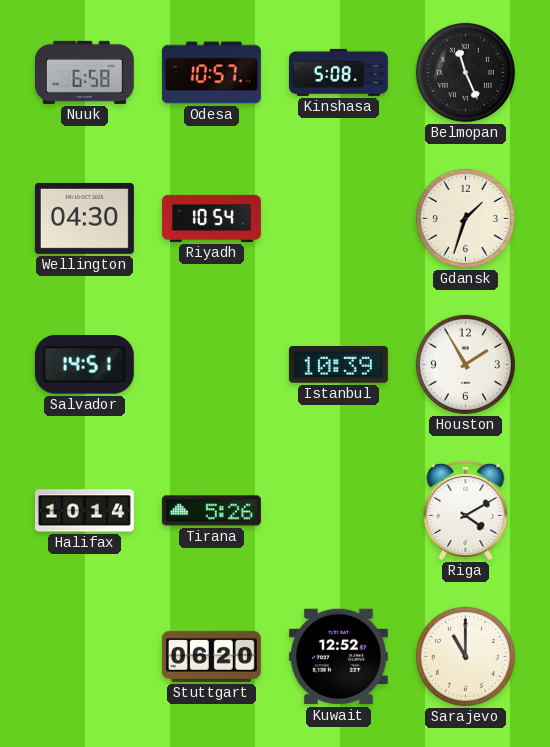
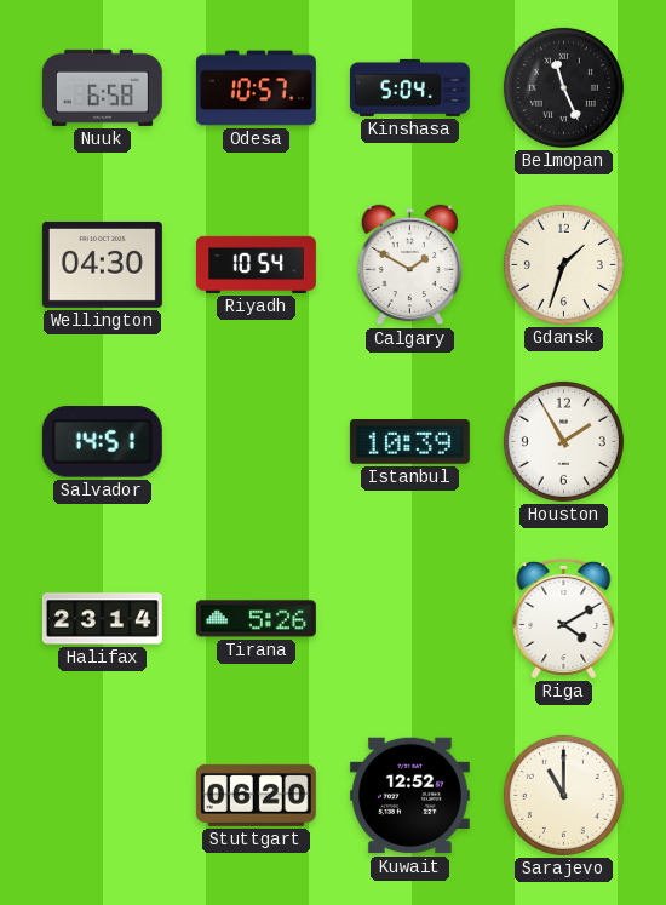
Kinshasa: 5:08 -> 5:04 (409, 87)
Calgary: none -> 1:50 (410, 265)
Halifax: 10:14 -> 23:14 (102, 619)
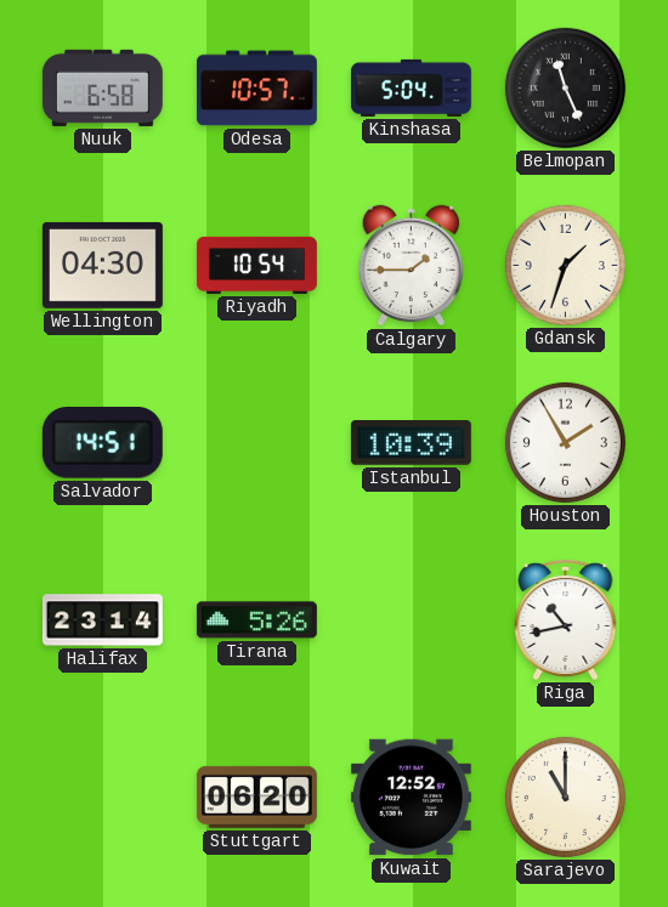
Calgary: 1:50 -> 1:45 (412, 266)
Riga: 4:10 -> 10:43 (566, 619)
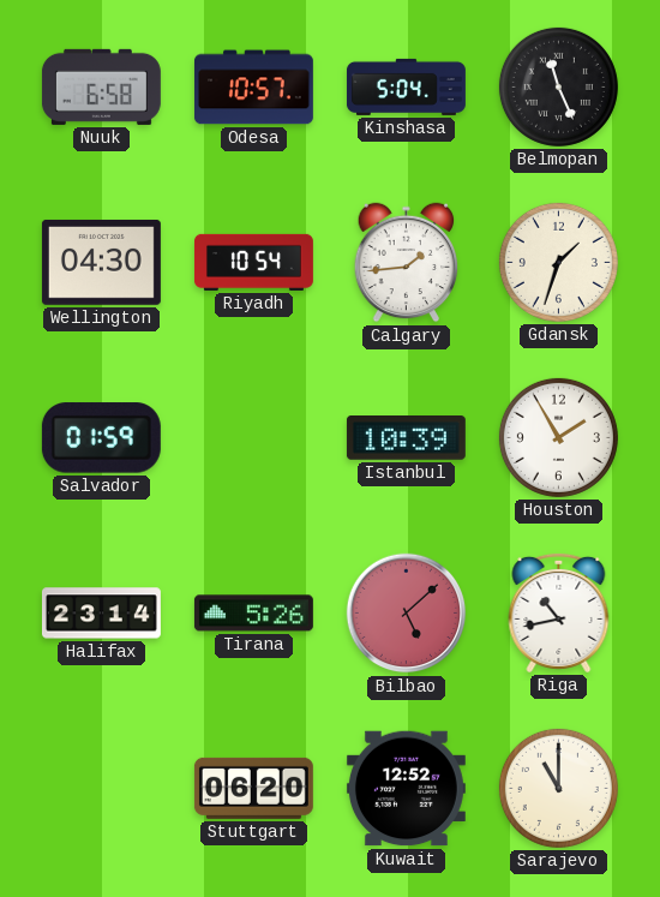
Calgary: 1:45 -> 1:44 (407, 263)
Salvador: 14:51 -> 01:59 (101, 438)
Bilbao: none -> 5:08 (407, 614)
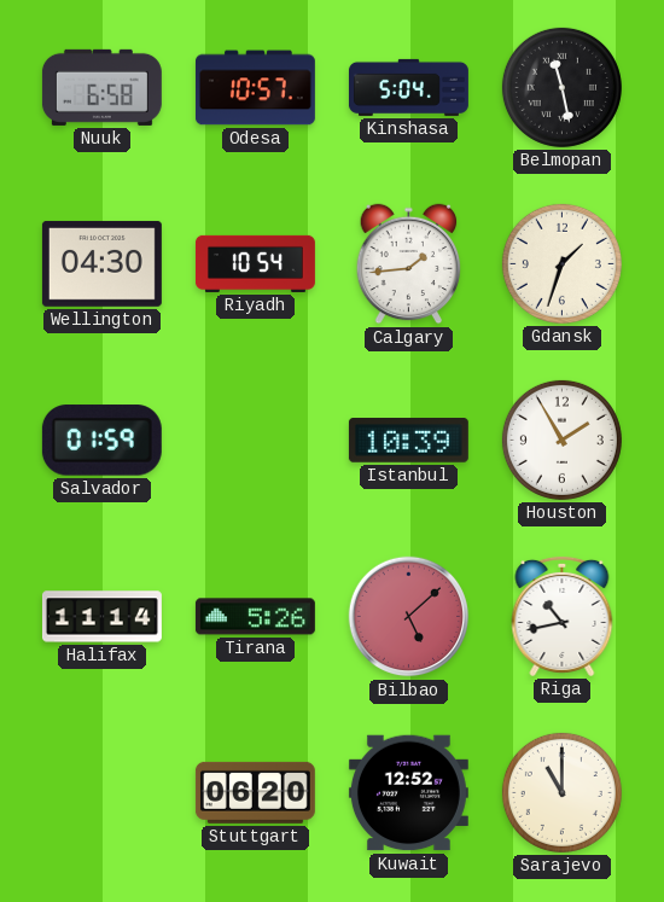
Belmopan: 11:26 -> 11:28 (561, 87)
Halifax: 23:14 -> 11:14 (101, 617)
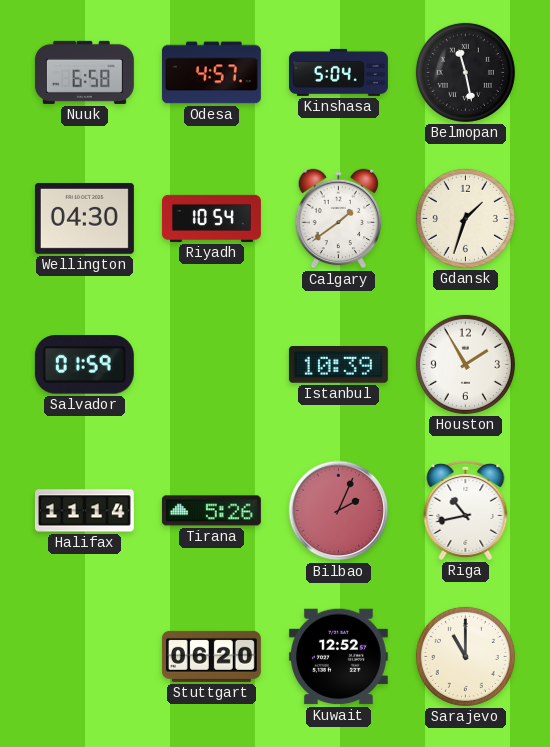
Odesa: 10:57 -> 4:57 (211, 73)
Calgary: 1:44 -> 1:39 (339, 219)
Bilbao: 5:08 -> 2:04 (339, 511)
